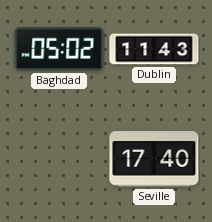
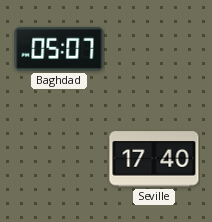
Baghdad: 05:02 -> 05:07 (59, 49)
Dublin: 11:43 -> none (154, 49)
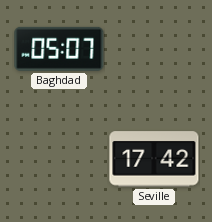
Seville: 17:40 -> 17:42 (154, 159)
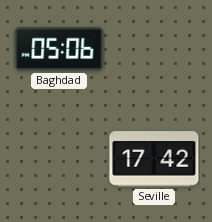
Baghdad: 05:07 -> 05:06 (59, 49)
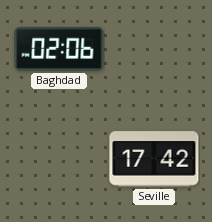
Baghdad: 05:06 -> 02:06 (59, 49)
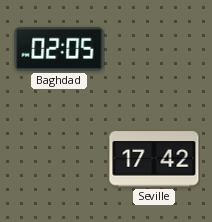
Baghdad: 02:06 -> 02:05 (59, 49)
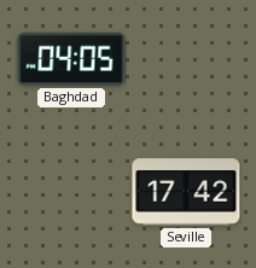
Baghdad: 02:05 -> 04:05 (71, 59)
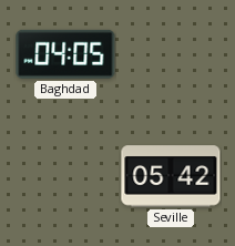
Seville: 17:42 -> 05:42 (171, 176)
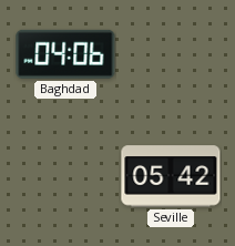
Baghdad: 04:05 -> 04:06 (65, 54)
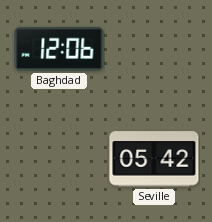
Baghdad: 04:06 -> 12:06 (59, 49)
